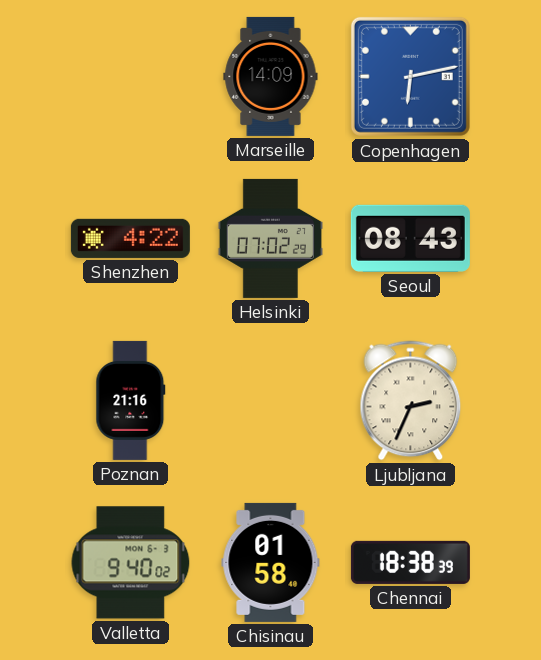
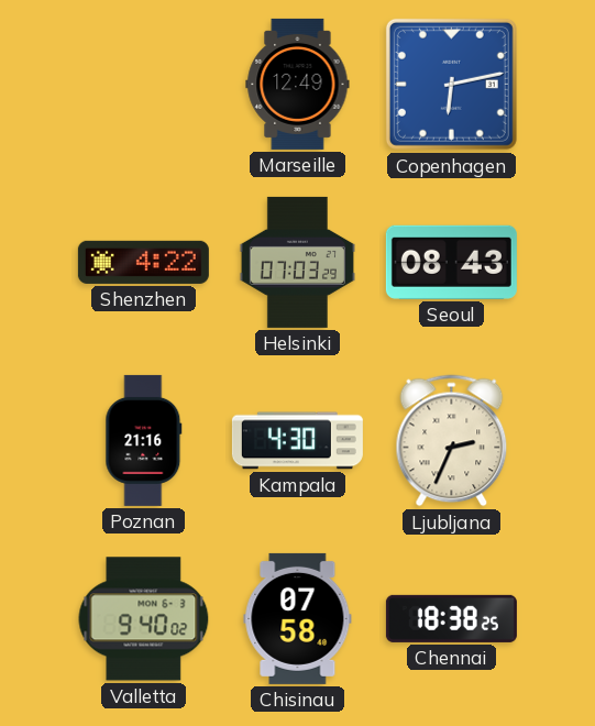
Marseille: 14:09 -> 12:49 (298, 84)
Helsinki: 07:02 -> 07:03 (297, 262)
Kampala: none -> 4:30 (297, 441)
Chisinau: 01:58 -> 07:58 (298, 618)
Chennai: 18:38:39 -> 18:38:25 (451, 618)
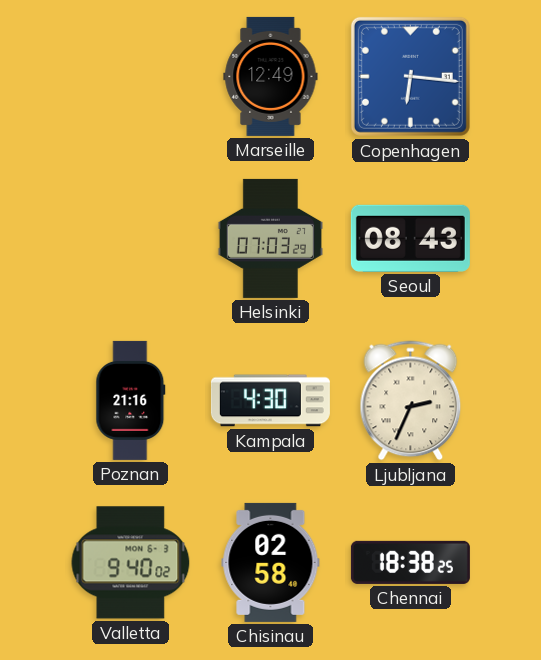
Copenhagen: 6:13 -> 6:16 (410, 76)
Shenzhen: 4:22 -> none (143, 262)
Chisinau: 07:58 -> 02:58 (271, 562)
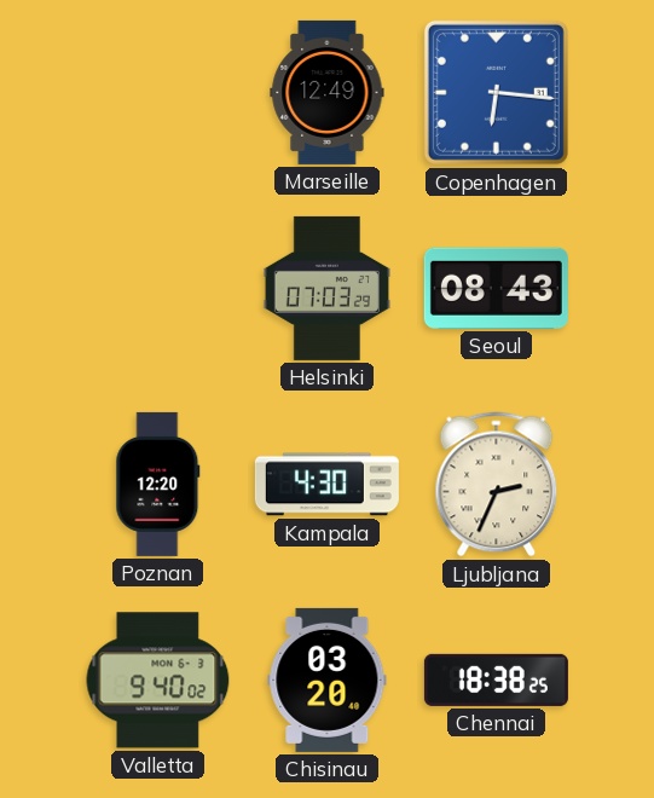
Poznan: 21:16 -> 12:20 (158, 484)
Chisinau: 02:58 -> 03:20 (328, 680)
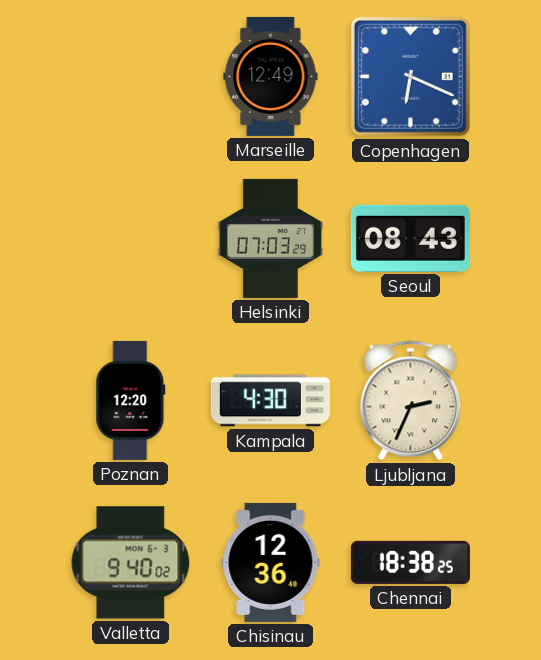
Copenhagen: 6:16 -> 6:19 (410, 76)
Chisinau: 03:20 -> 12:36 (271, 562)
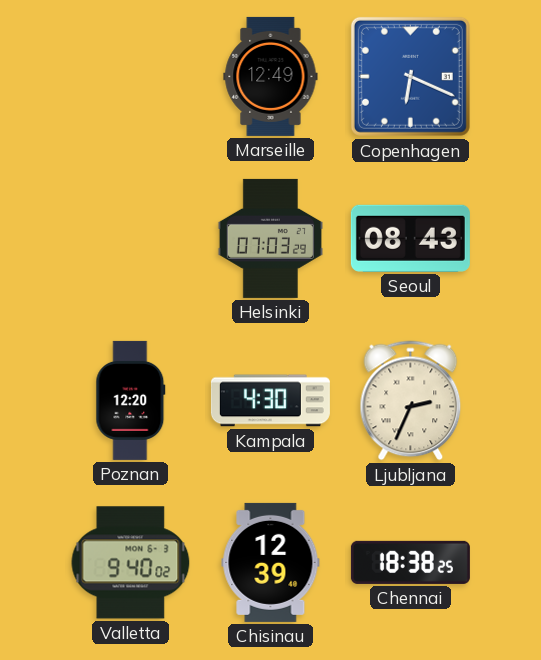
Chisinau: 12:36 -> 12:39 (271, 562)
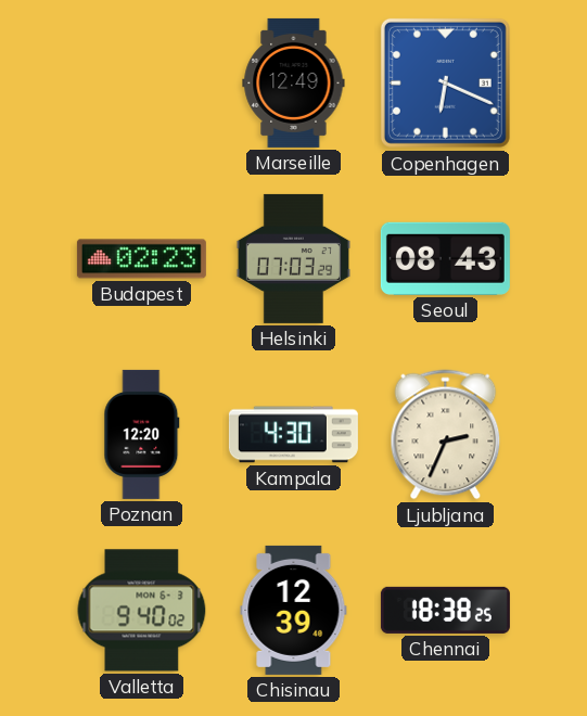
Budapest: none -> 02:23 (141, 259)
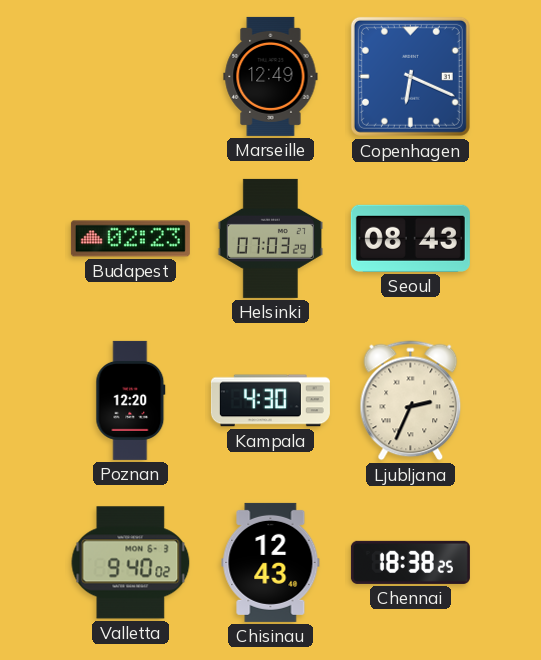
Chisinau: 12:39 -> 12:43 (271, 562)
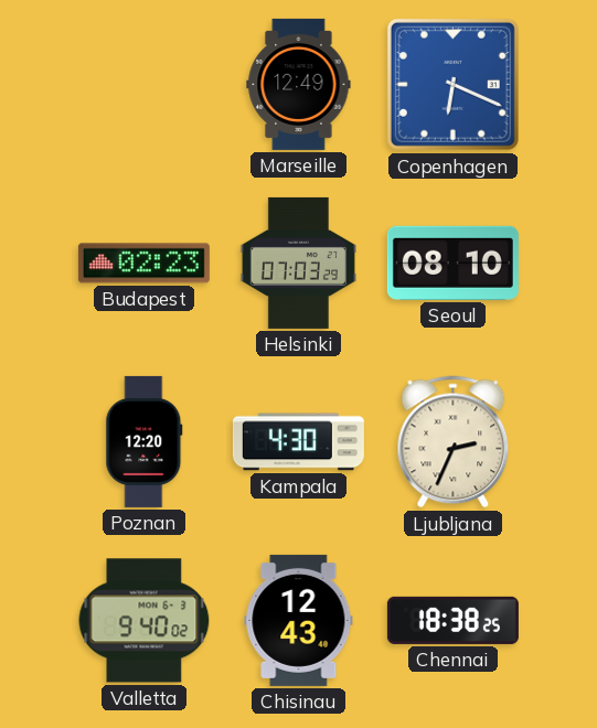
Seoul: 08:43 -> 08:10 (452, 263)
